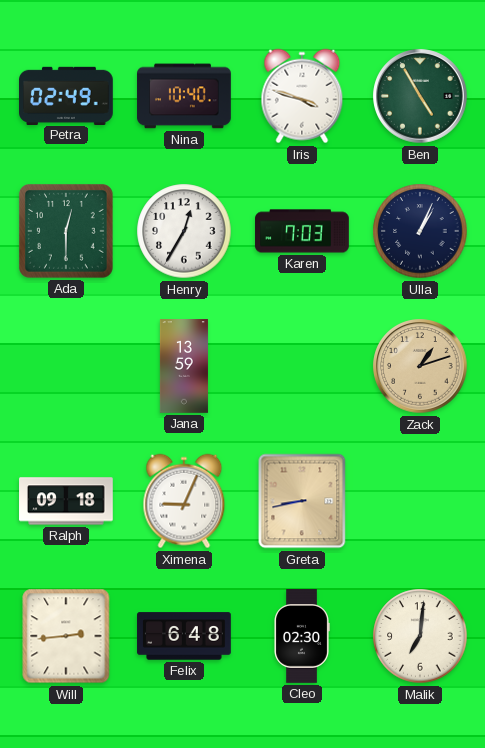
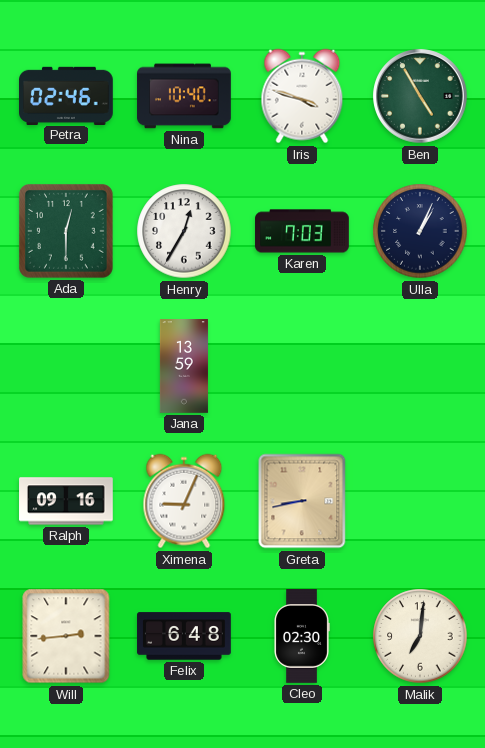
Petra: 02:49 -> 02:46 (67, 95)
Zack: 1:12 -> none (420, 366)
Ralph: 09:18 -> 09:16 (66, 501)
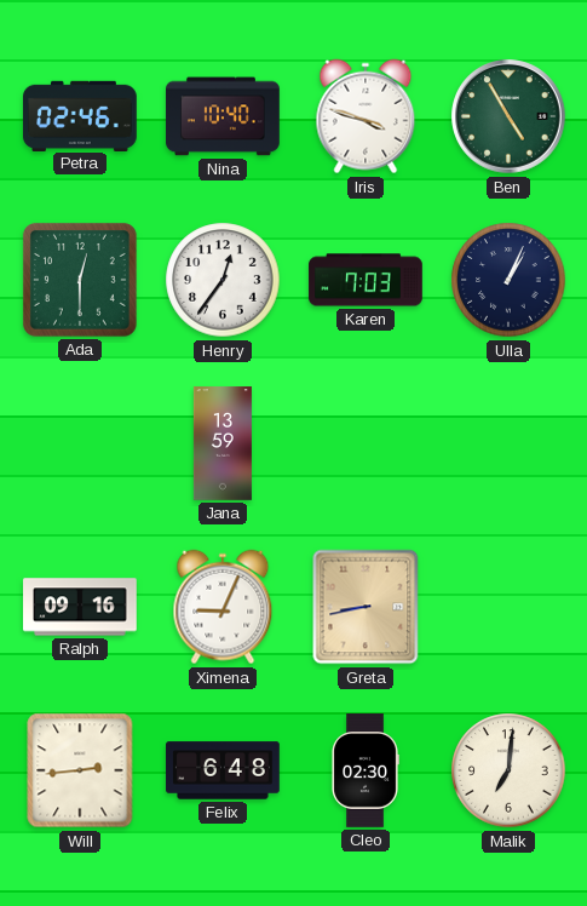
Henry: 12:35 -> 12:36 (223, 280)
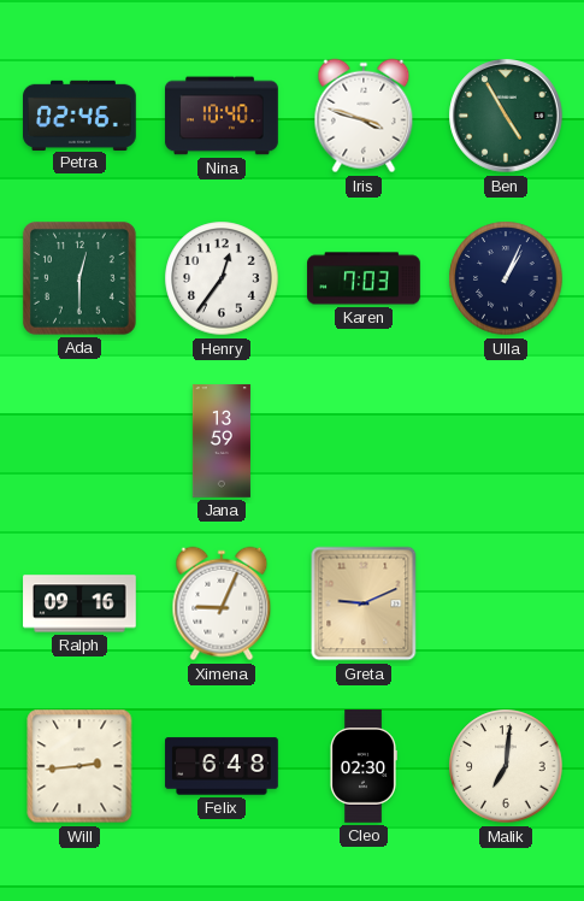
Greta: 8:43 -> 9:11 (364, 603)
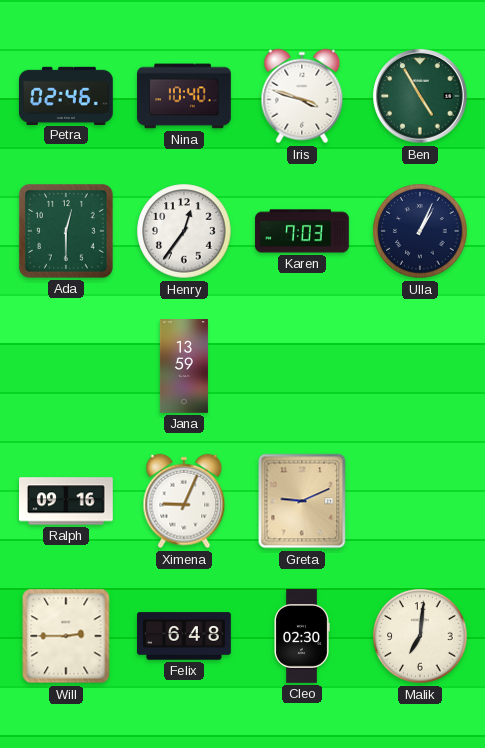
Will: 2:44 -> 2:45 (66, 636)
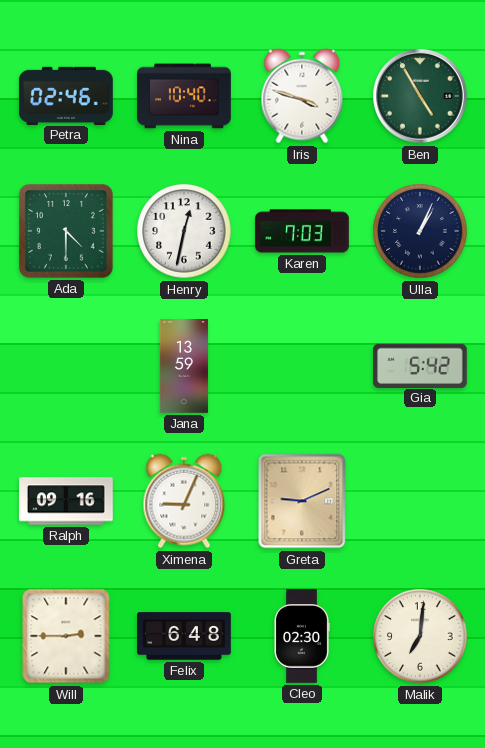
Ada: 12:30 -> 4:30 (66, 231)
Henry: 12:36 -> 12:32 (184, 231)
Gia: none -> 5:42 (421, 365)
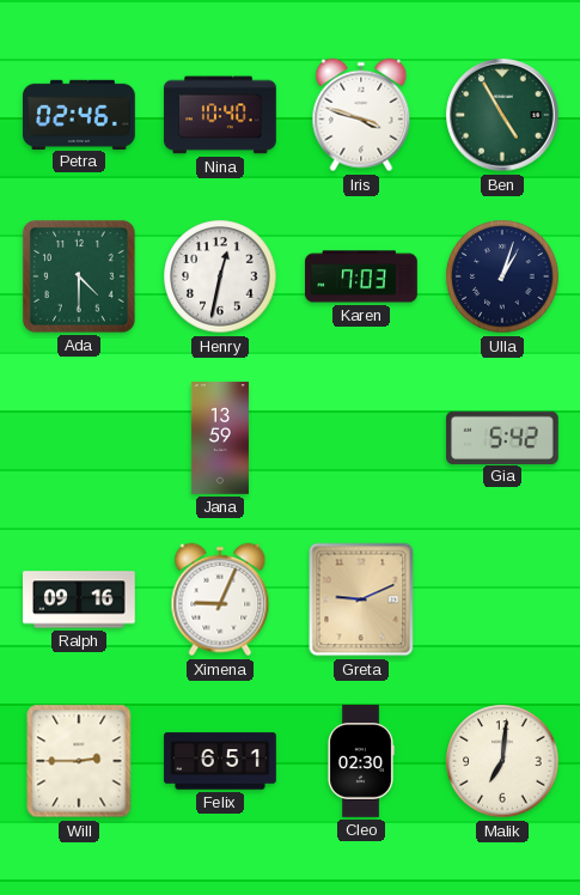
Ulla: 1:04 -> 1:03 (502, 276)
Felix: 6:48 -> 6:51 (220, 761)
